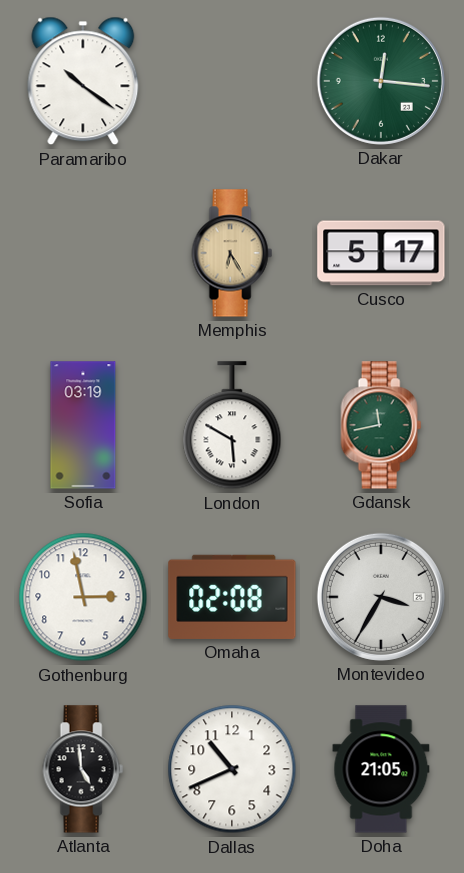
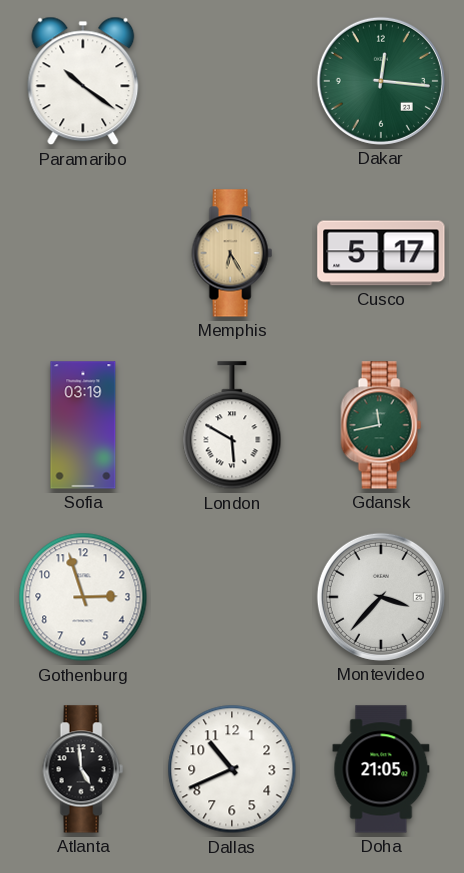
Gothenburg: 2:58 -> 2:57 (83, 597)
Omaha: 02:08 -> none (232, 597)
Montevideo: 3:35 -> 3:37 (381, 597)
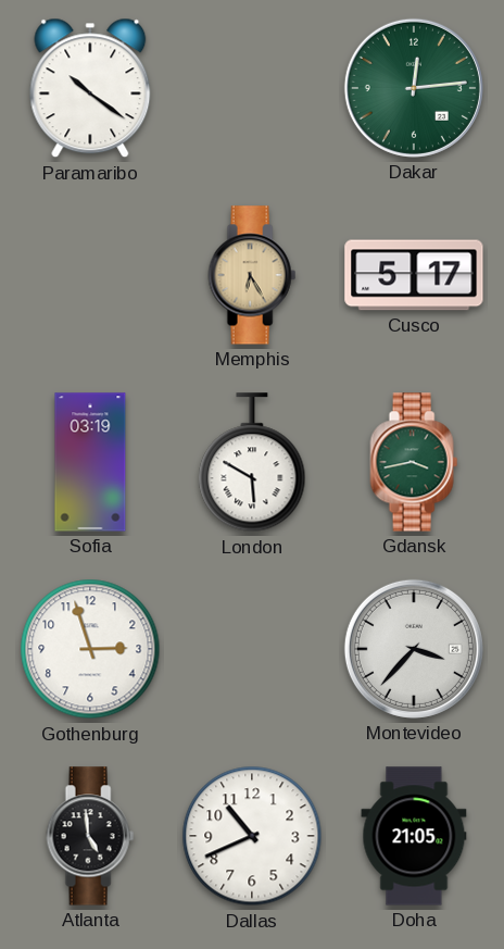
Dakar: 12:16 -> 12:14 (414, 88)
Gdansk: 11:43 -> 3:43 (414, 462)
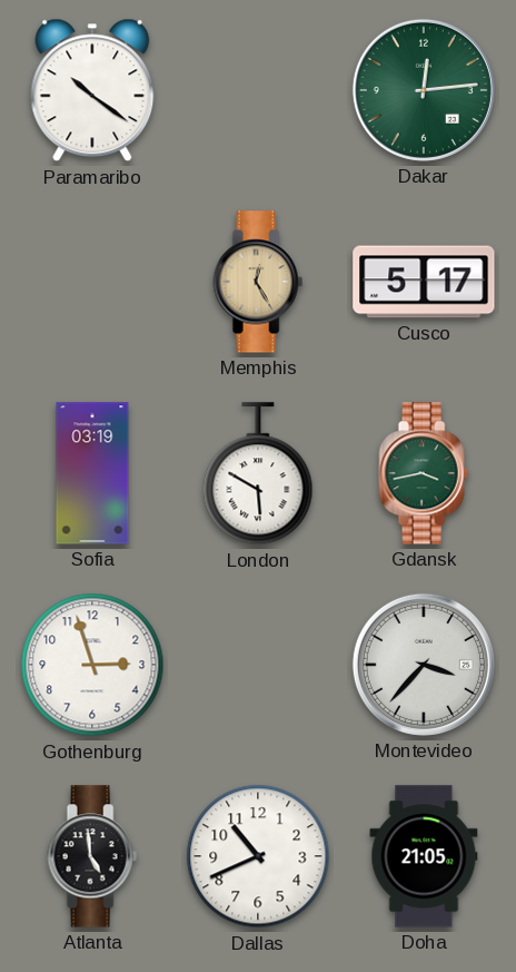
Memphis: 6:25 -> 12:25 (258, 282)
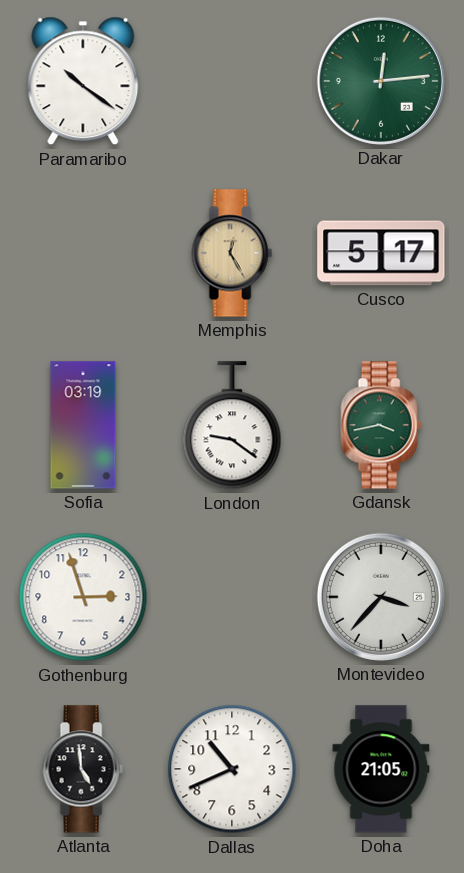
London: 5:50 -> 9:21 (232, 426)
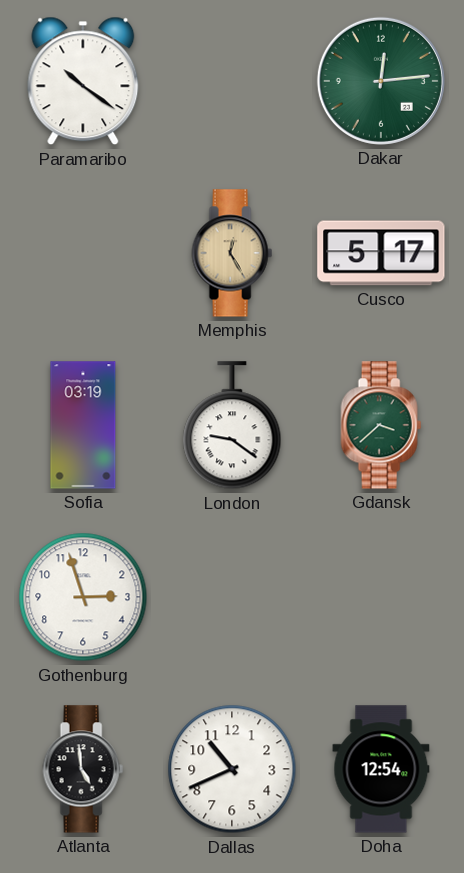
Gdansk: 3:43 -> 3:38 (381, 425)
Montevideo: 3:37 -> none (381, 597)
Doha: 21:05 -> 12:54 (381, 769)
